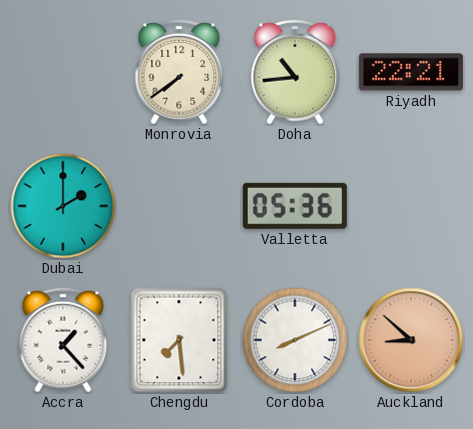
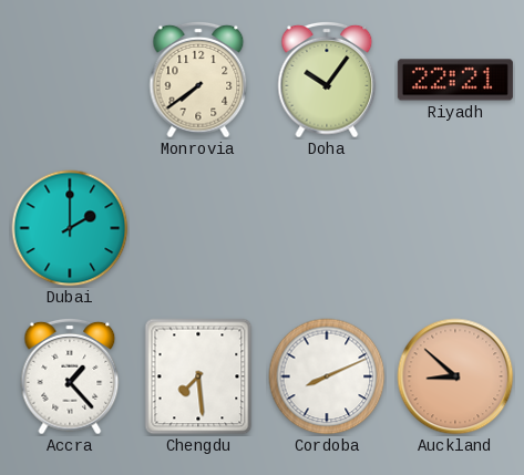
Doha: 10:44 -> 10:06 (327, 80)
Valletta: 05:36 -> none (295, 206)
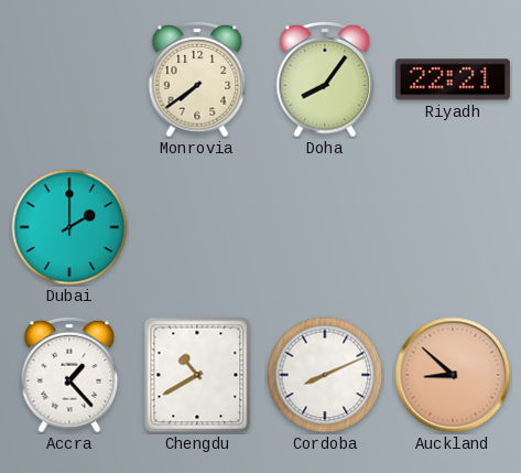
Doha: 10:06 -> 8:06 (325, 79)
Chengdu: 7:29 -> 10:40 (197, 375)
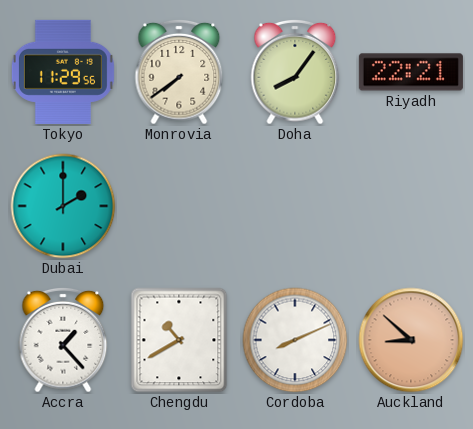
Tokyo: none -> 11:29 (63, 72)
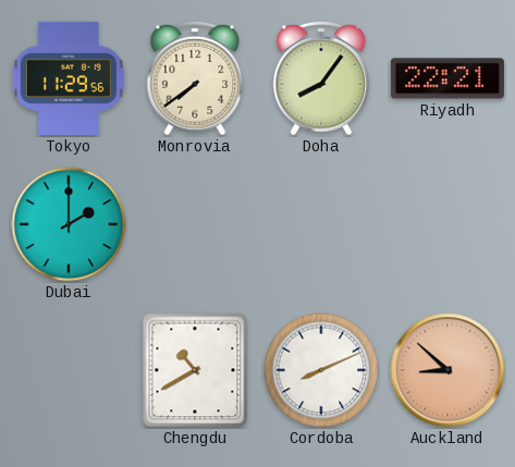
Accra: 1:23 -> none (63, 340)
